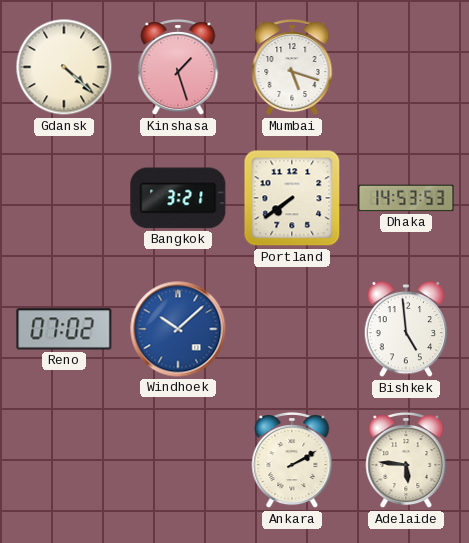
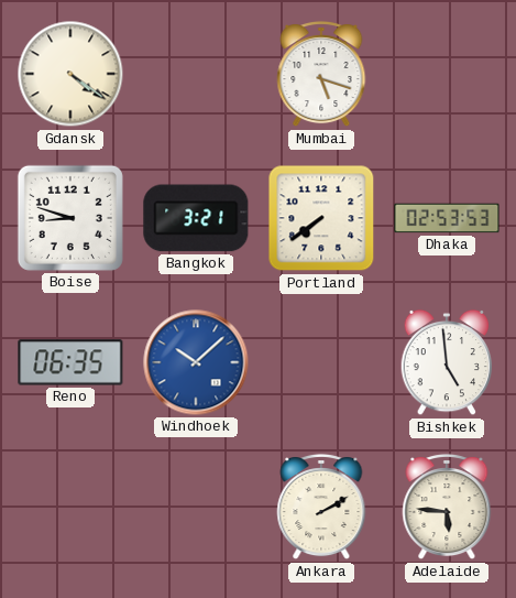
Gdansk: 4:22 -> 4:21 (70, 74)
Kinshasa: 1:27 -> none (178, 67)
Boise: none -> 8:48 (70, 218)
Dhaka: 14:53 -> 02:53 (447, 218)
Reno: 07:02 -> 06:35 (70, 362)
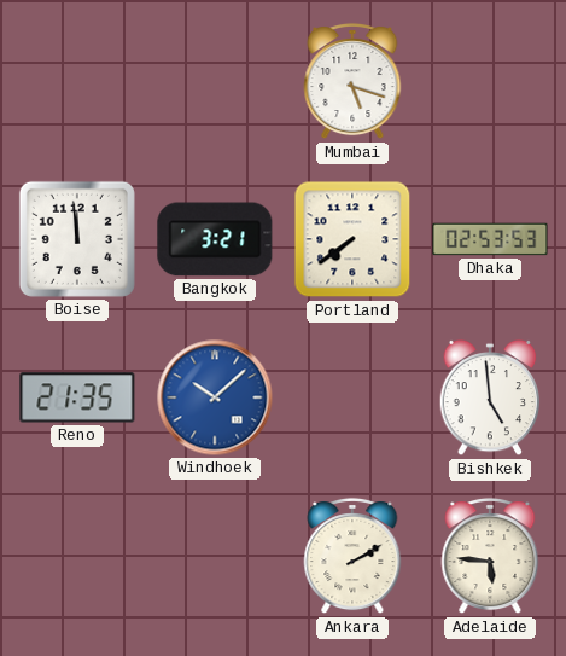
Gdansk: 4:21 -> none (70, 74)
Boise: 8:48 -> 11:59 (77, 239)
Reno: 06:35 -> 21:35 (77, 397)
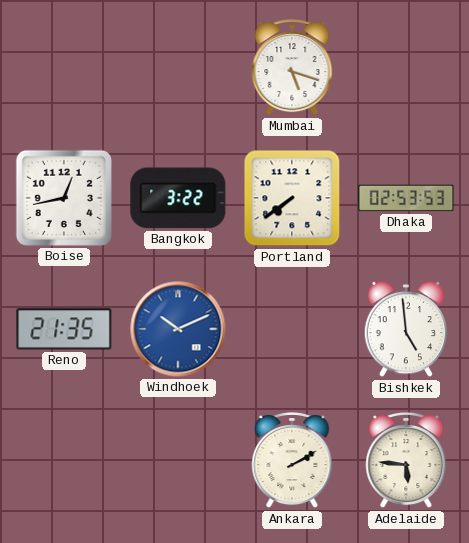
Boise: 11:59 -> 12:43 (64, 198)
Bangkok: 3:21 -> 3:22 (178, 198)
Windhoek: 10:08 -> 10:11 (178, 329)
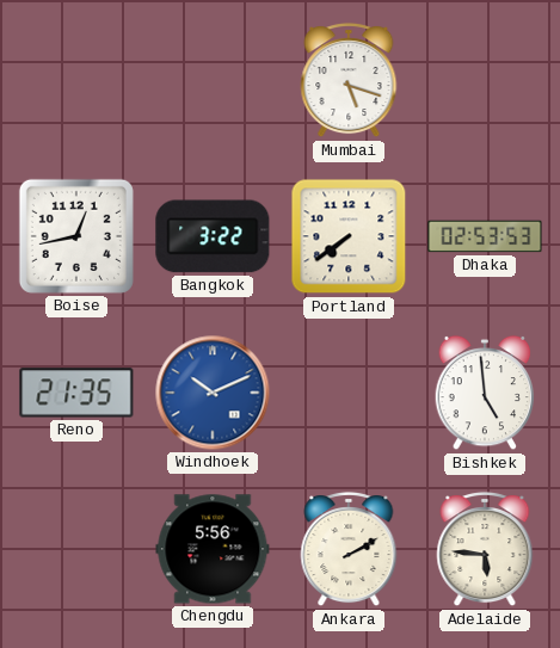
Chengdu: none -> 5:56 (213, 549)
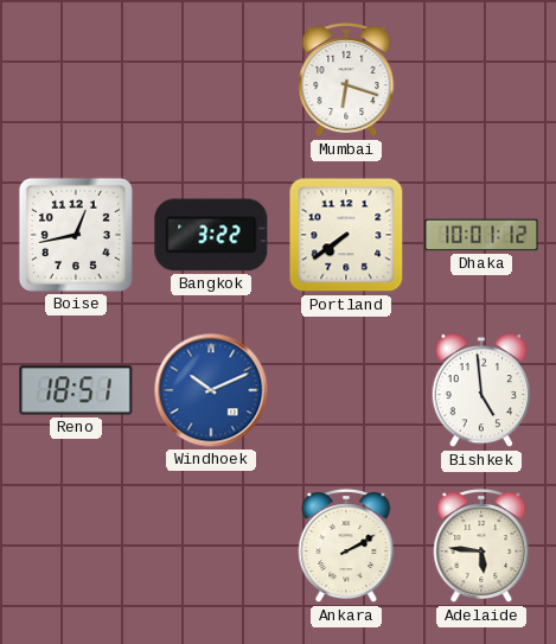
Mumbai: 5:18 -> 6:18 (346, 79)
Dhaka: 02:53 -> 10:01 (481, 235)
Reno: 21:35 -> 18:51 (76, 390)
Chengdu: 5:56 -> none (213, 549)
